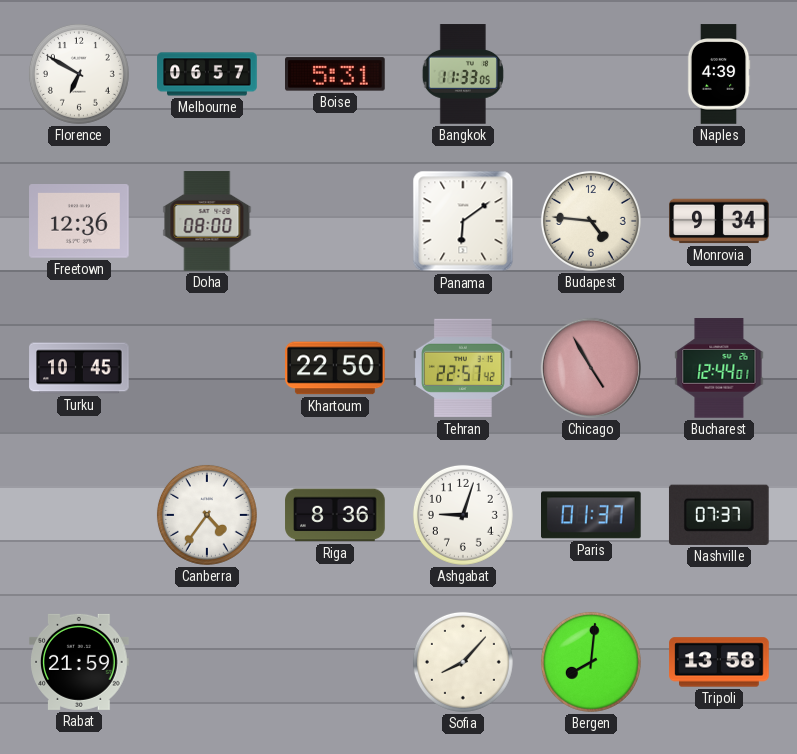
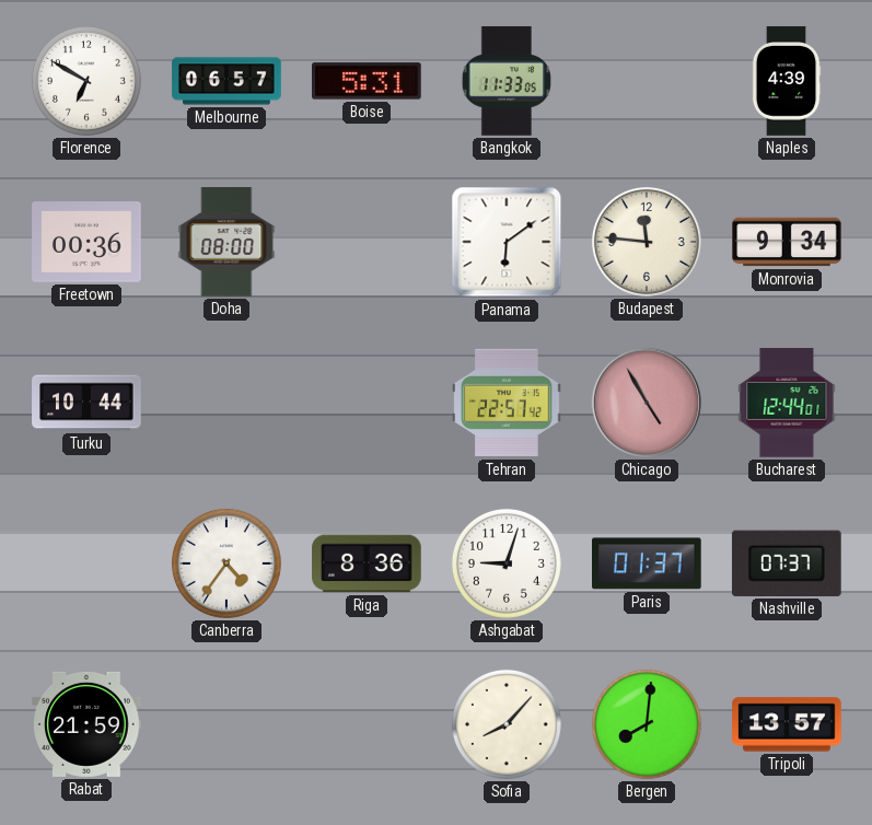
Freetown: 12:36 -> 00:36 (86, 243)
Budapest: 4:46 -> 11:46 (647, 242)
Turku: 10:45 -> 10:44 (86, 403)
Khartoum: 22:50 -> none (335, 368)
Tripoli: 13:58 -> 13:57 (787, 724)
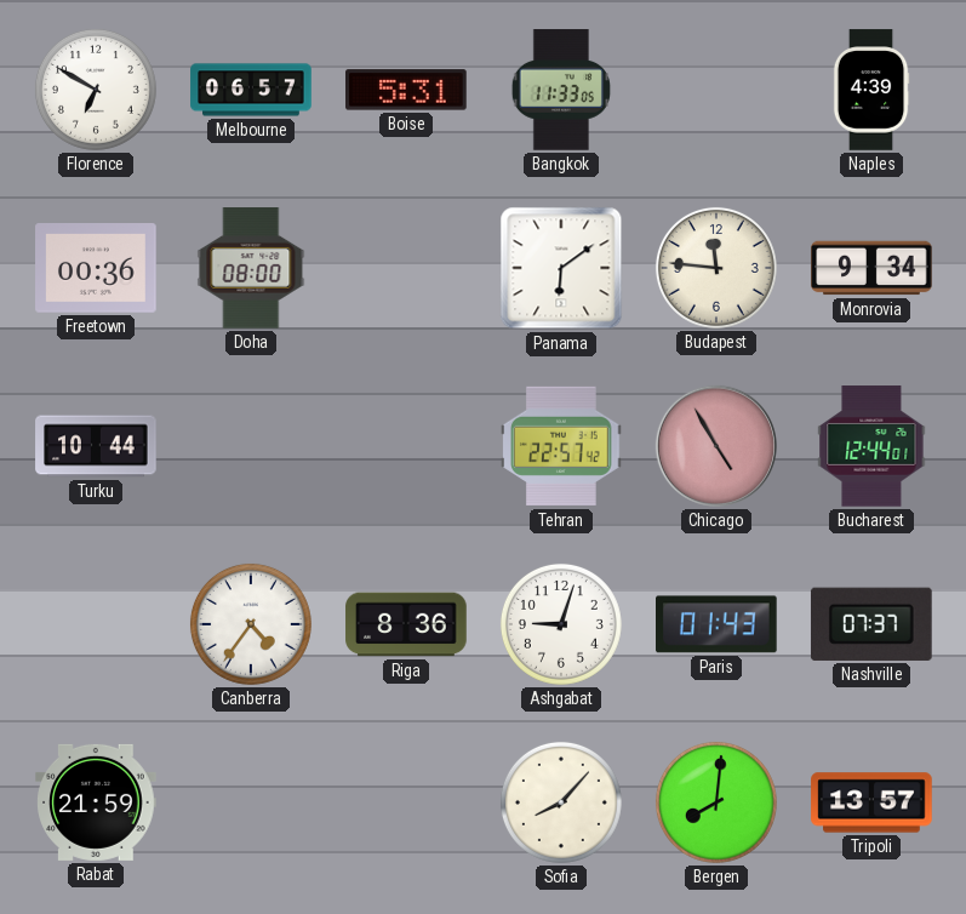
Paris: 01:37 -> 01:43 (718, 624)
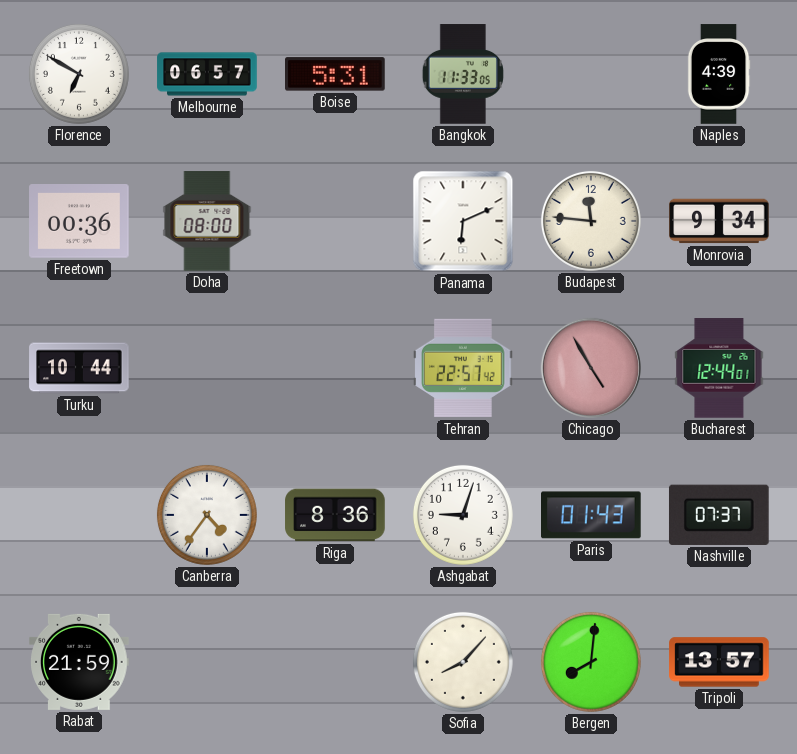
Panama: 6:09 -> 6:11 (463, 221)
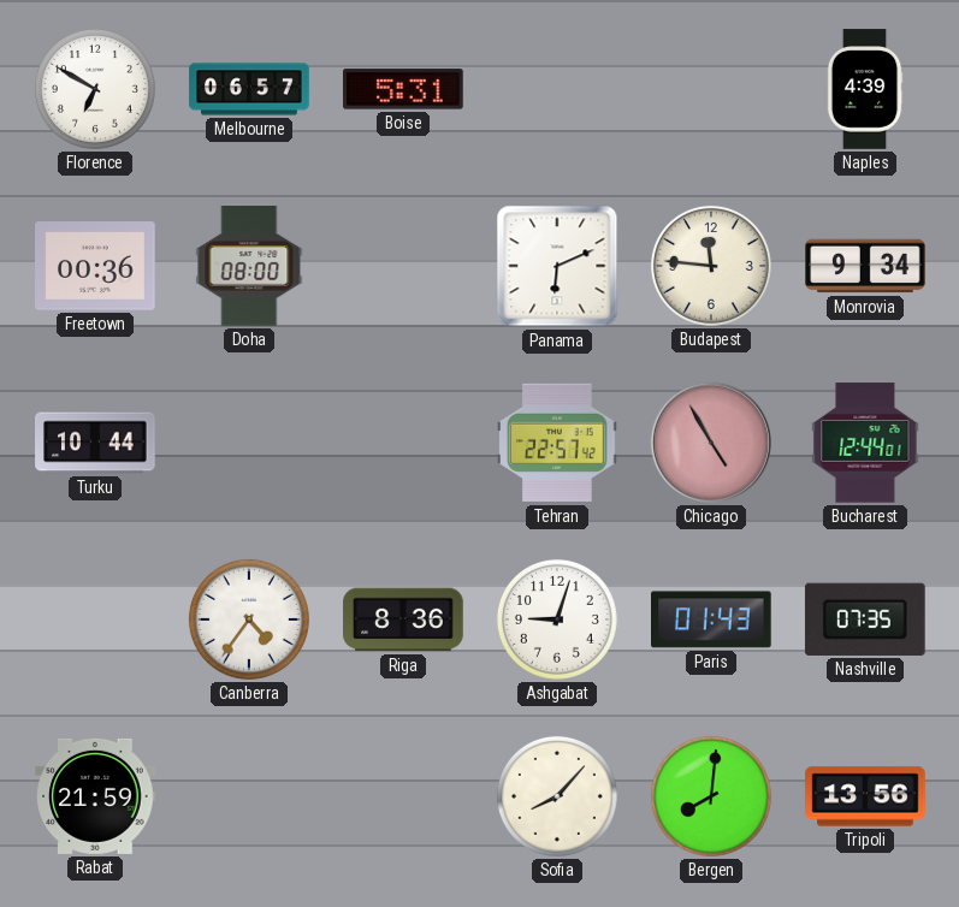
Bangkok: 11:33 -> none (463, 74)
Nashville: 07:37 -> 07:35 (865, 620)
Tripoli: 13:57 -> 13:56 (865, 796)
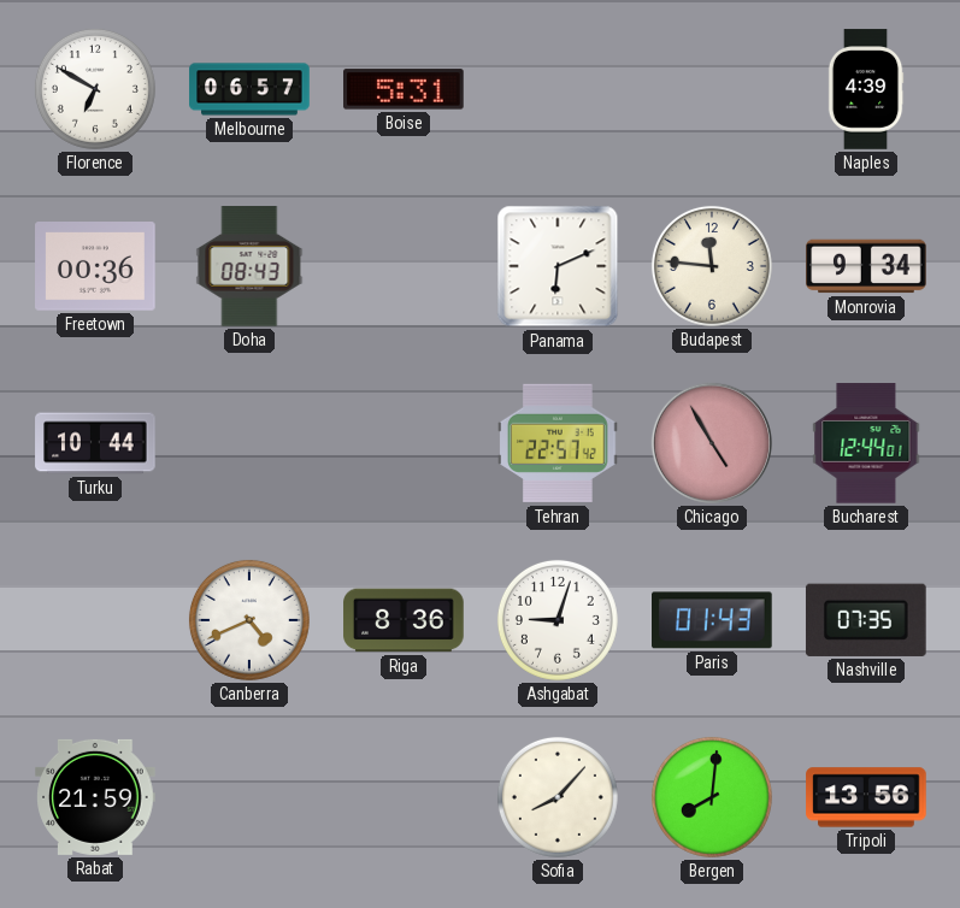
Doha: 08:00 -> 08:43 (249, 266)
Canberra: 4:36 -> 4:41 (249, 620)
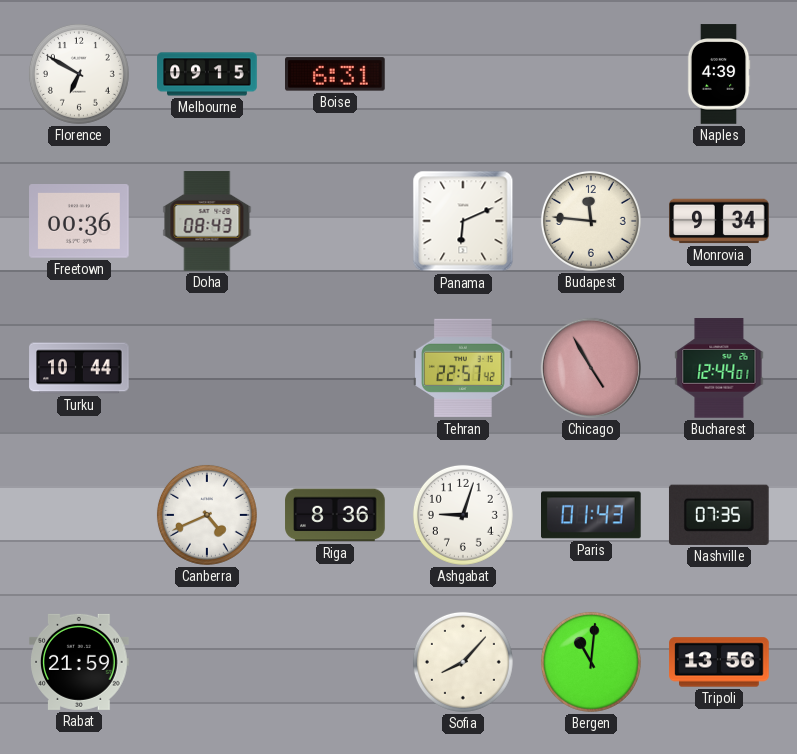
Melbourne: 06:57 -> 09:15 (207, 74)
Boise: 5:31 -> 6:31 (336, 74)
Bergen: 8:01 -> 11:01 (591, 662)
